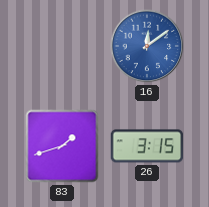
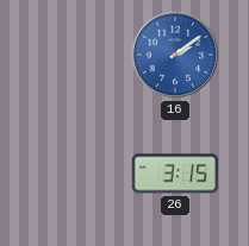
16: 12:09 -> 2:09 (175, 55)
83: 1:42 -> none (62, 146)
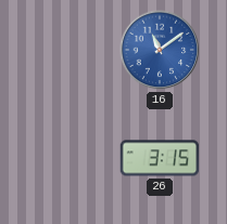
16: 2:09 -> 11:09 (160, 50)
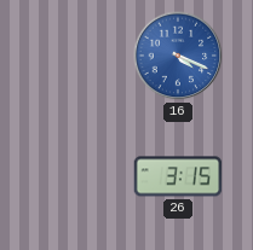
16: 11:09 -> 4:19 (178, 56)
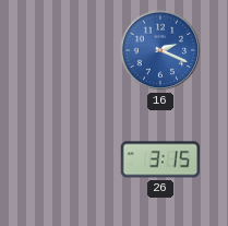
16: 4:19 -> 2:19 (160, 50)
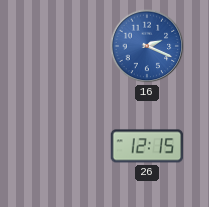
26: 3:15 -> 12:15 (147, 146)
